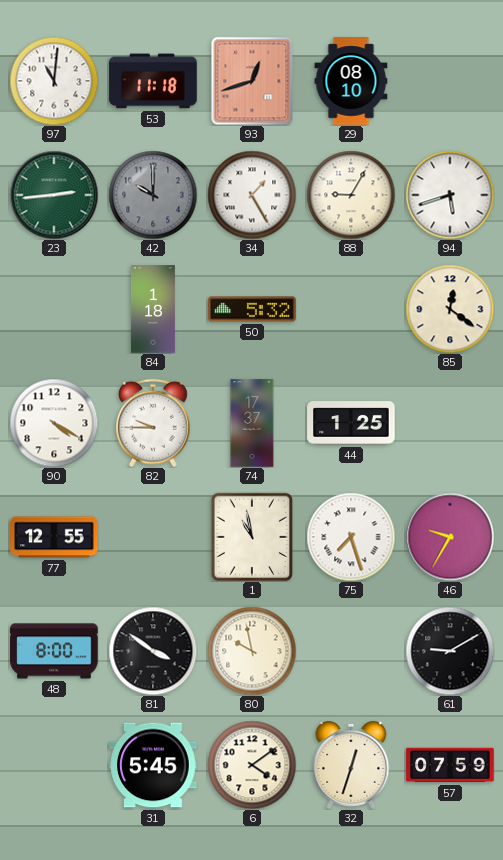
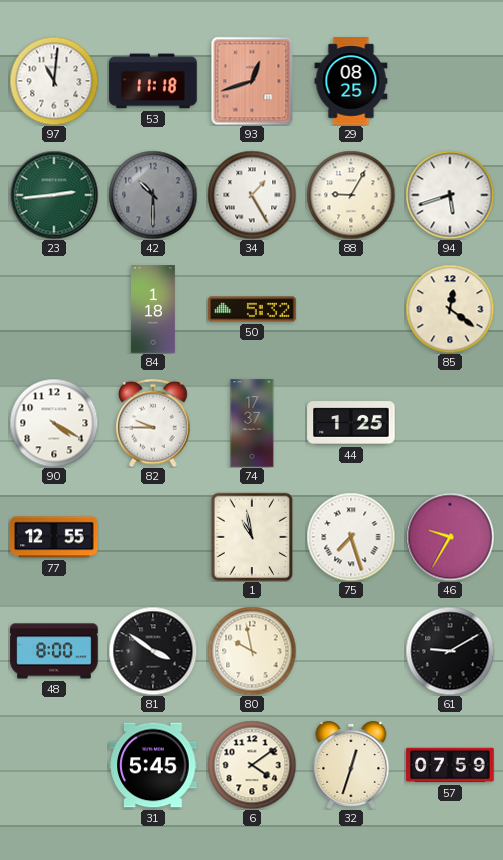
29: 08:10 -> 08:25 (351, 81)
42: 10:00 -> 10:30 (153, 195)
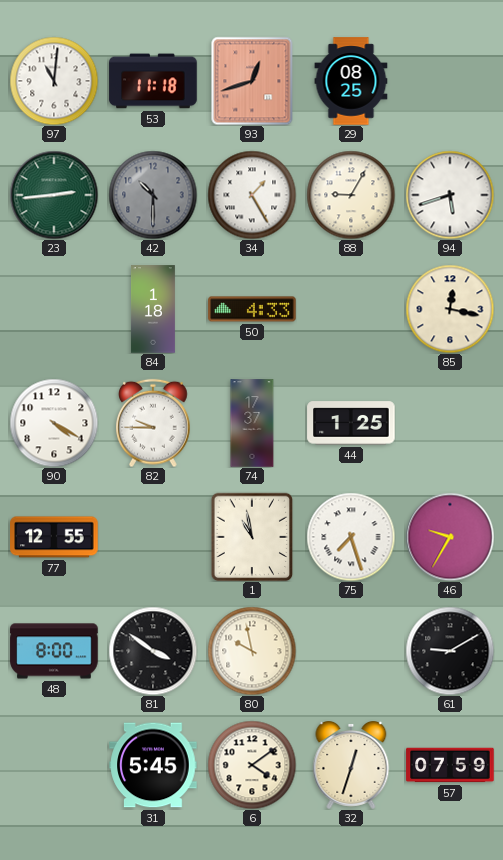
50: 5:32 -> 4:33 (252, 309)
85: 12:21 -> 12:17 (450, 309)
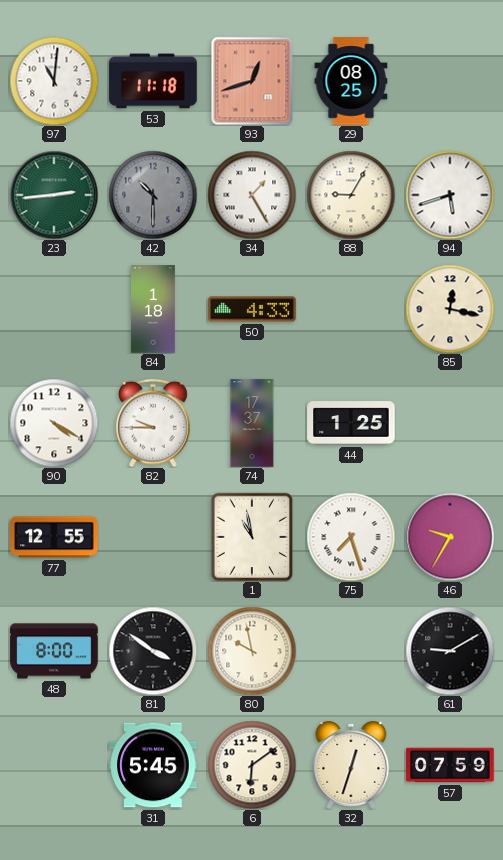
6: 4:09 -> 6:09 (252, 765)
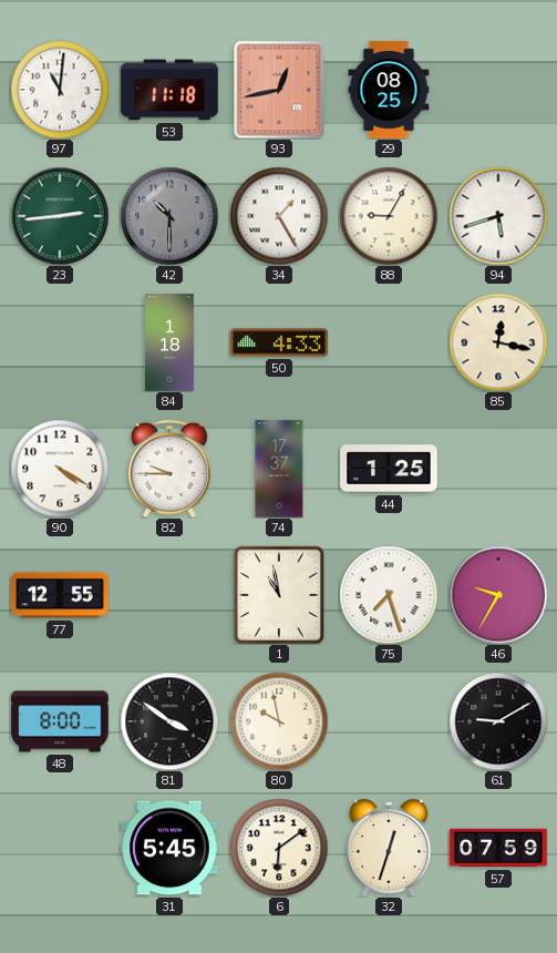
93: 12:42 -> 12:43 (279, 90)
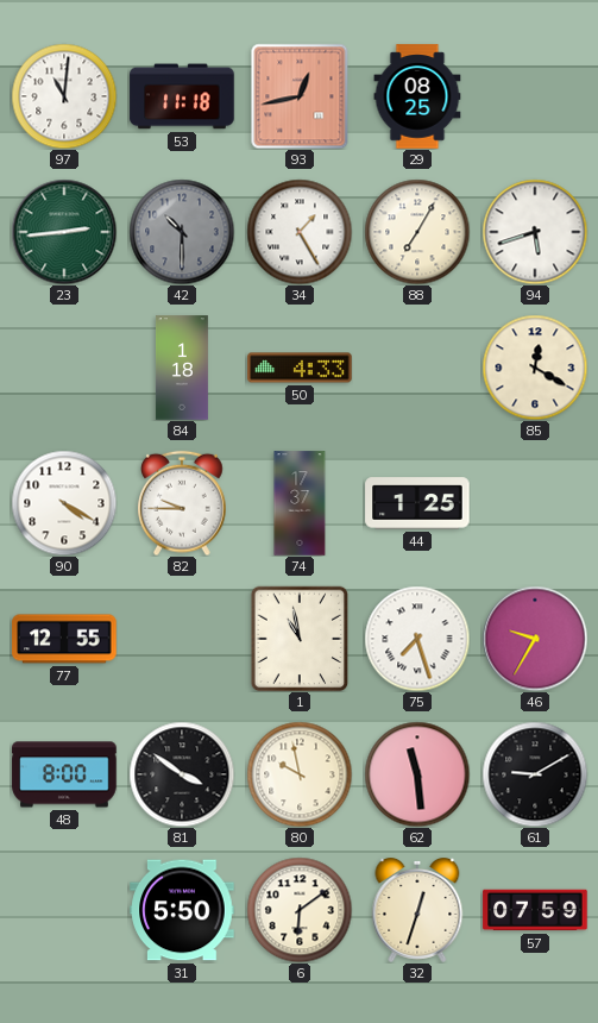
88: 9:05 -> 7:05 (417, 232)
85: 12:17 -> 12:20 (535, 368)
62: none -> 11:29 (417, 774)
31: 5:45 -> 5:50 (182, 910)
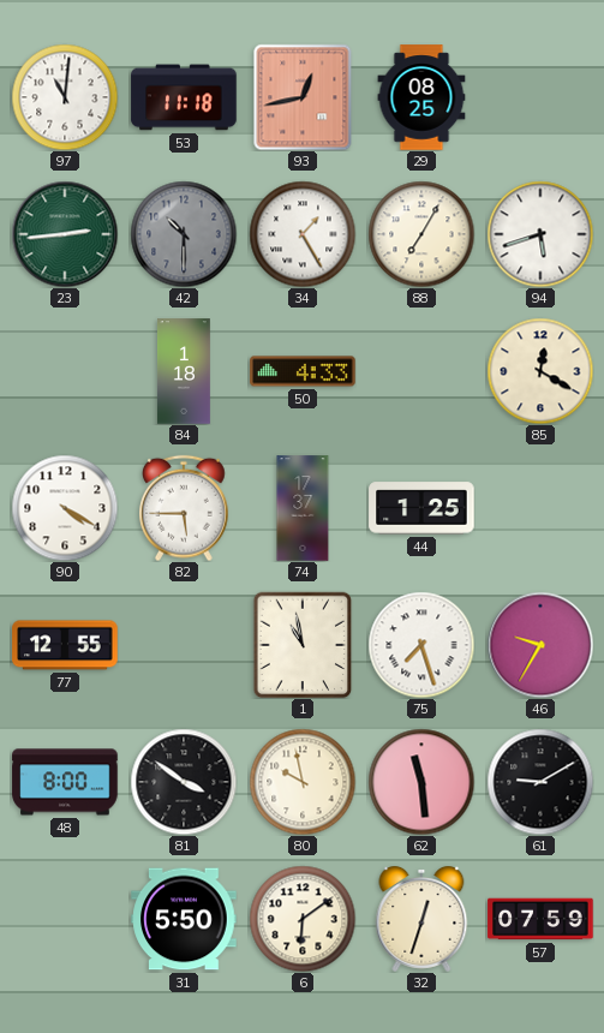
82: 9:45 -> 5:45 (185, 508)
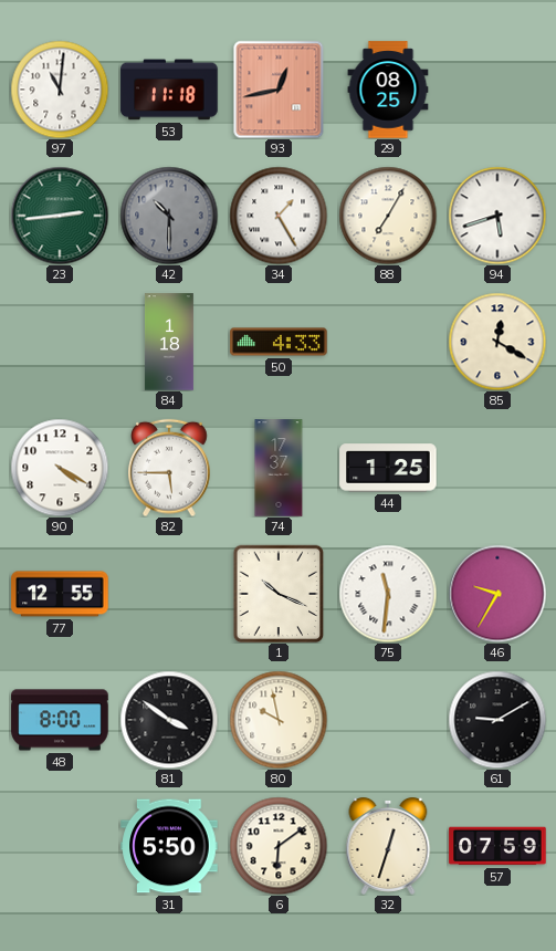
1: 10:58 -> 10:19 (279, 594)
75: 7:27 -> 11:31 (388, 594)
62: 11:29 -> none (421, 782)
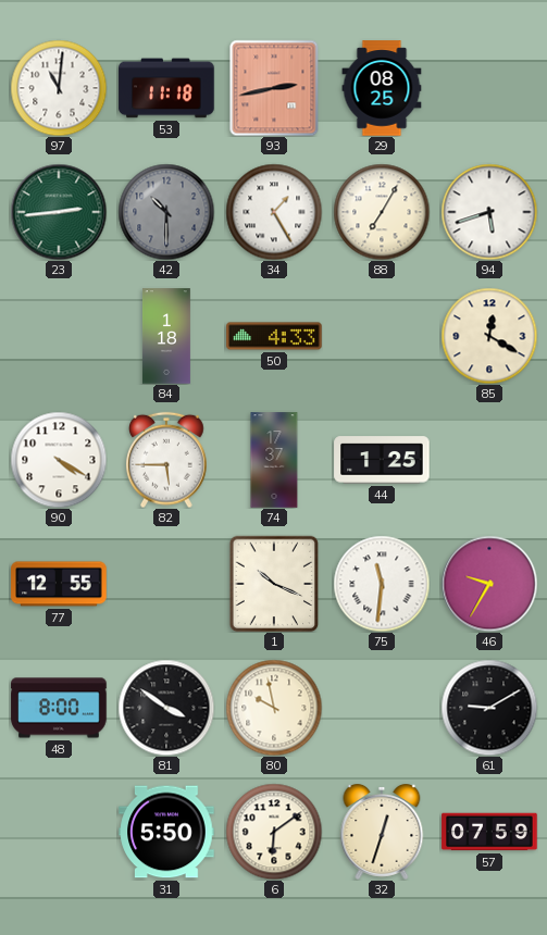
93: 12:43 -> 2:43 (274, 88)
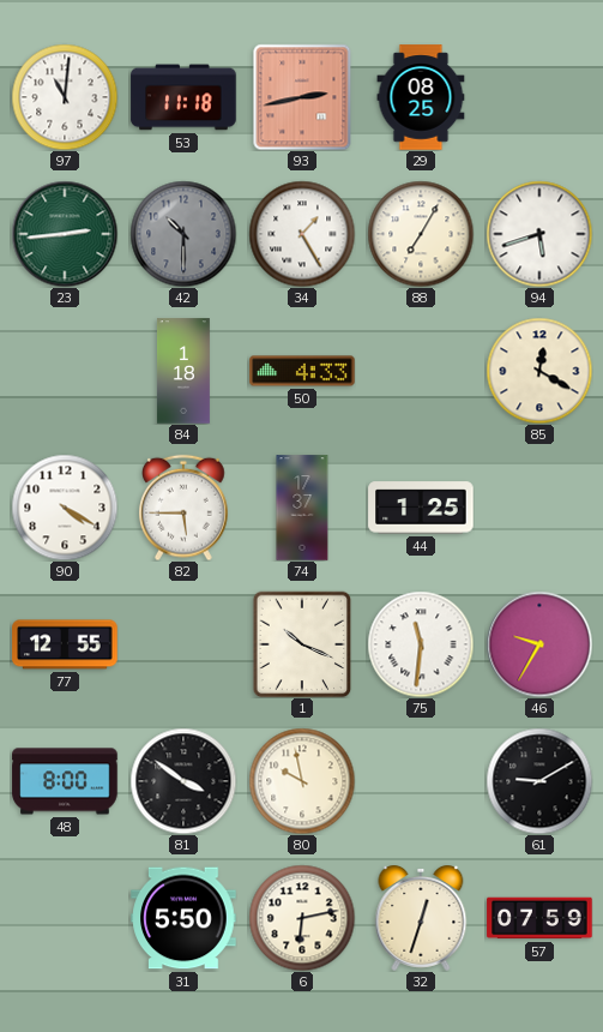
6: 6:09 -> 6:13 (302, 918)
